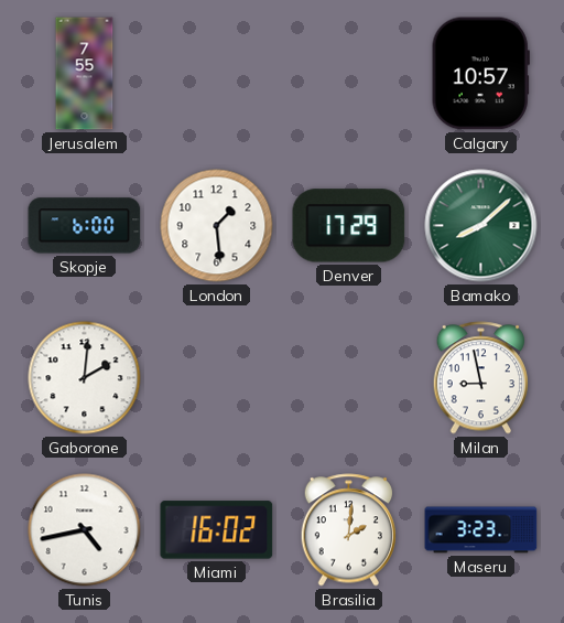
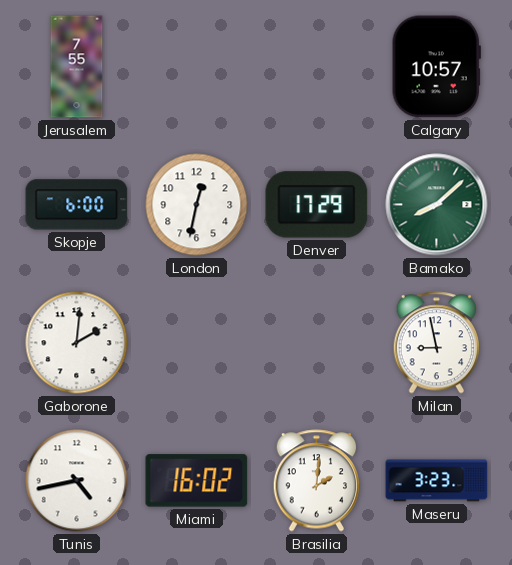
London: 1:29 -> 12:32 (197, 205)
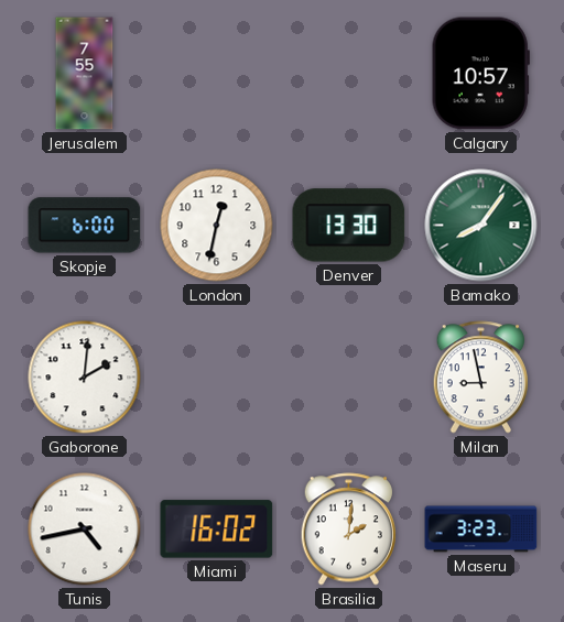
Denver: 17:29 -> 13:30 (349, 226)
Bamako: 8:08 -> 8:06 (481, 226)
